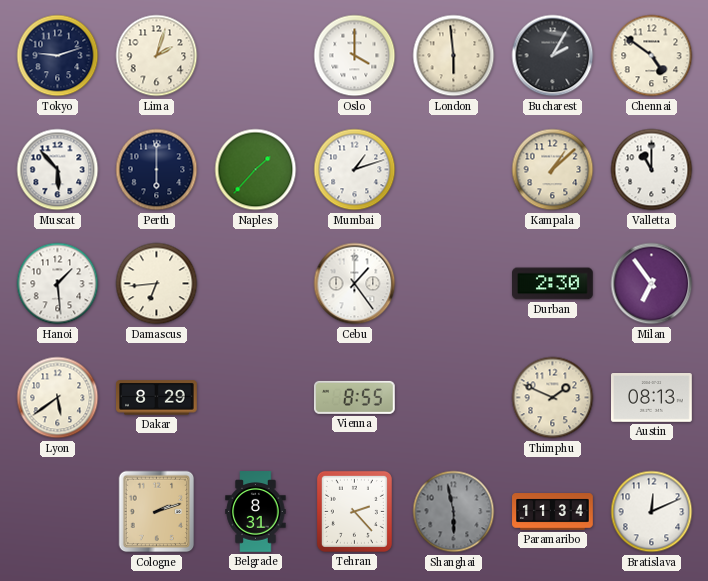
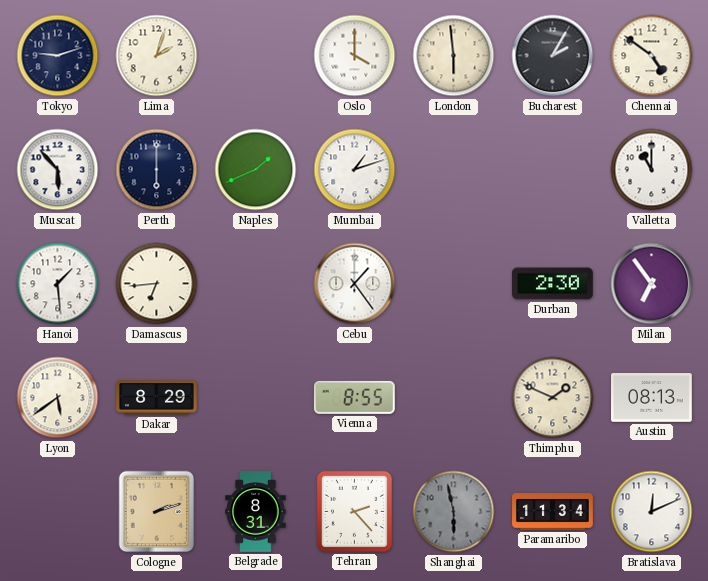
Naples: 1:37 -> 1:41 (256, 170)
Kampala: 1:08 -> none (553, 170)
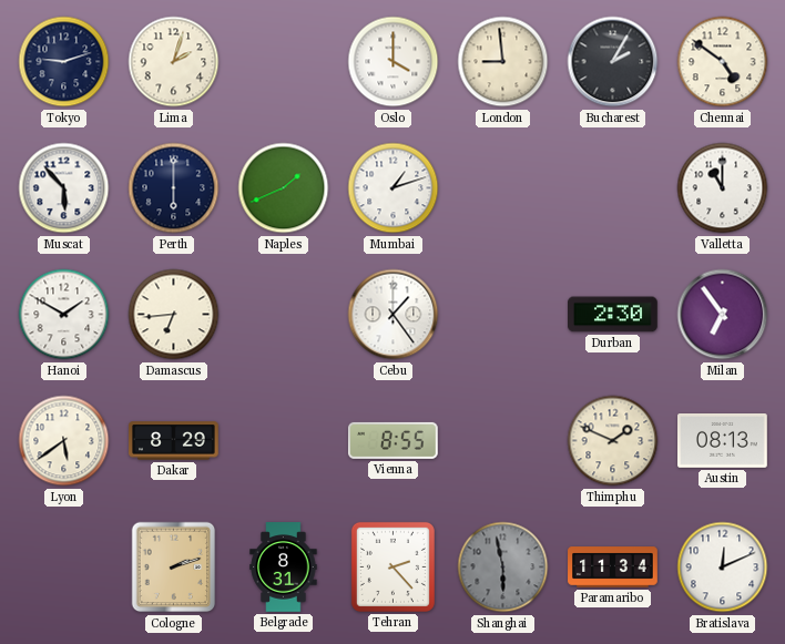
London: 5:59 -> 8:59 (503, 62)
Hanoi: 1:29 -> 1:50 (64, 315)
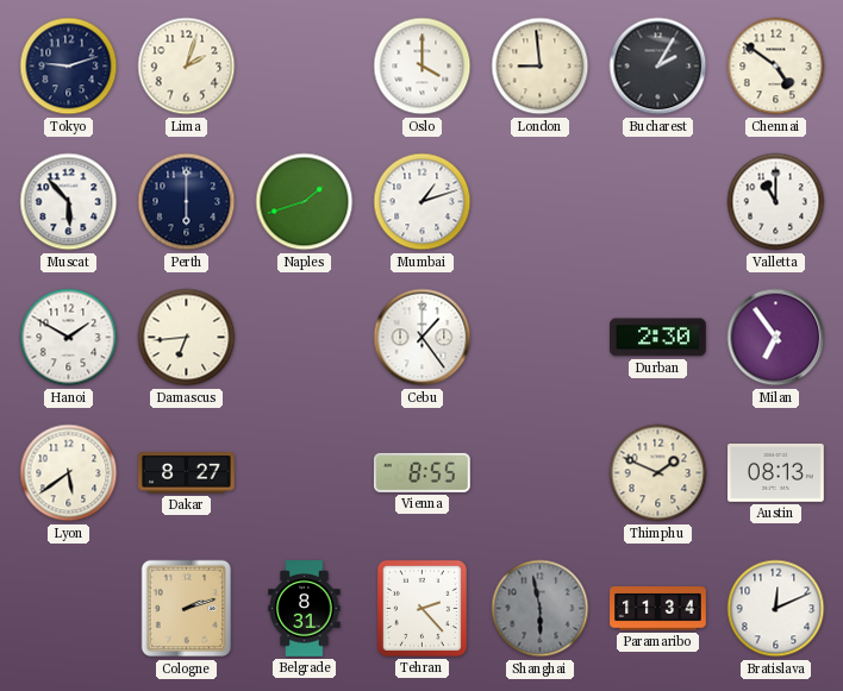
Naples: 1:41 -> 1:42 (305, 202)
Dakar: 8:29 -> 8:27 (187, 473)
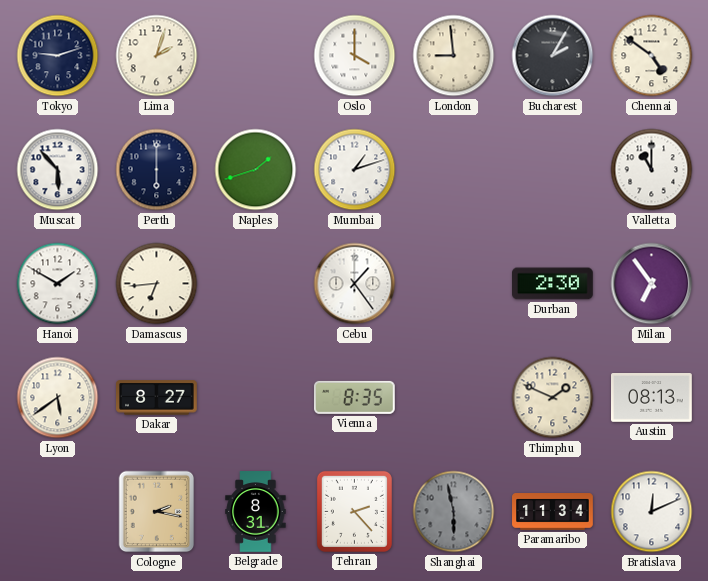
Vienna: 8:55 -> 8:35 (355, 397)
Cologne: 2:12 -> 2:17 (157, 512)
